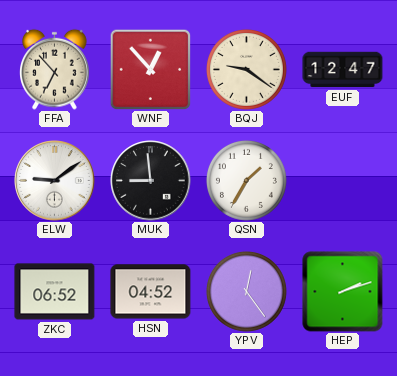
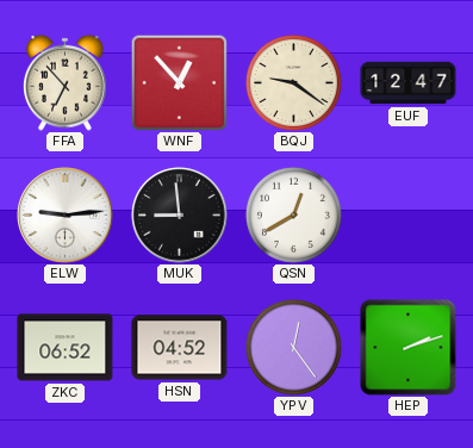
ELW: 9:09 -> 9:14 (66, 216)
QSN: 1:35 -> 12:40 (293, 214)
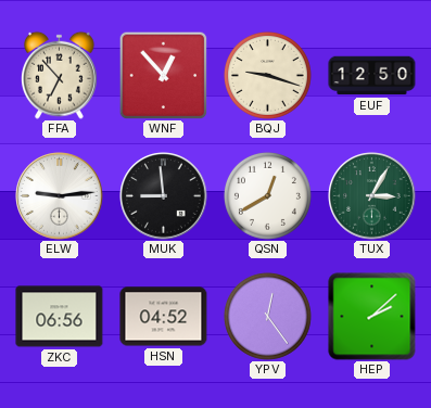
BQJ: 9:21 -> 9:18 (267, 75)
EUF: 12:47 -> 12:50 (372, 76)
TUX: none -> 3:05 (372, 196)
ZKC: 06:52 -> 06:56 (60, 317)
HEP: 2:12 -> 2:08 (372, 317)
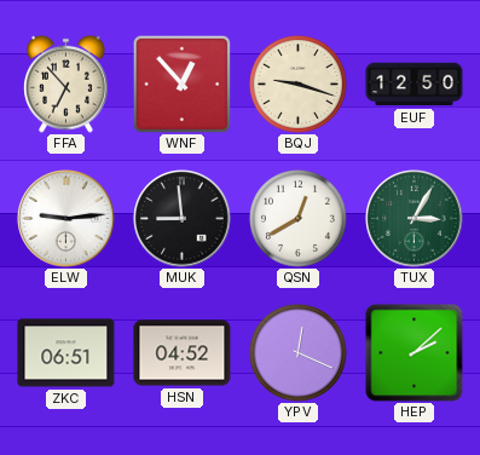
ZKC: 06:56 -> 06:51 (66, 353)
YPV: 12:24 -> 12:19 (297, 352)
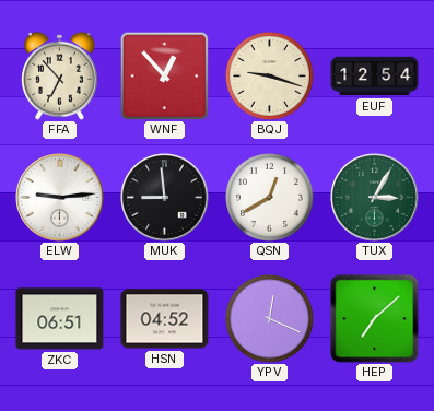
EUF: 12:50 -> 12:54 (375, 77)
HEP: 2:08 -> 7:08 (375, 319)
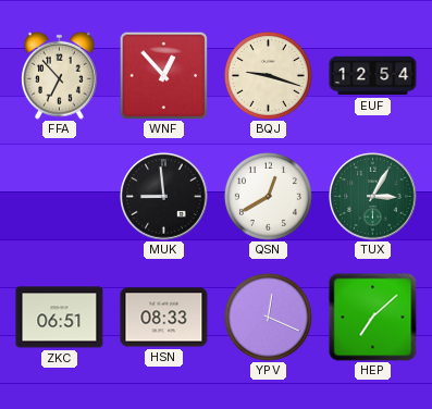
ELW: 9:14 -> none (60, 198)
HSN: 04:52 -> 08:33 (164, 318)
